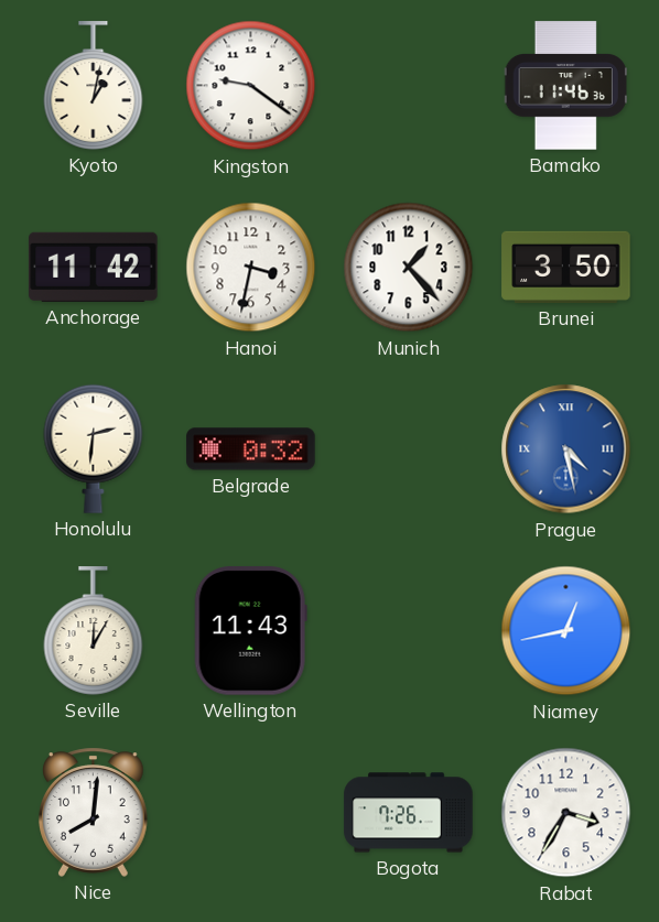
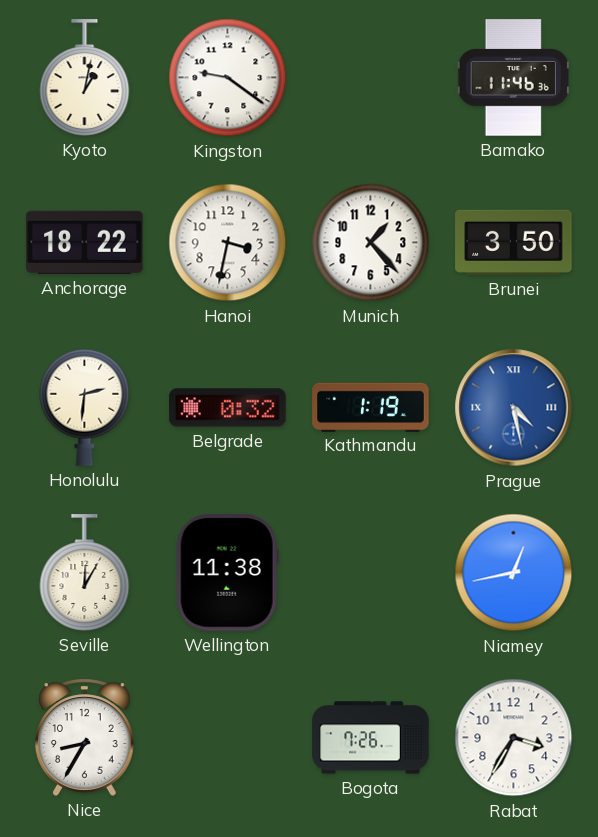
Anchorage: 11:42 -> 18:22 (85, 242)
Kathmandu: none -> 1:19 (371, 407)
Wellington: 11:43 -> 11:38 (227, 573)
Nice: 8:01 -> 8:35 (85, 737)
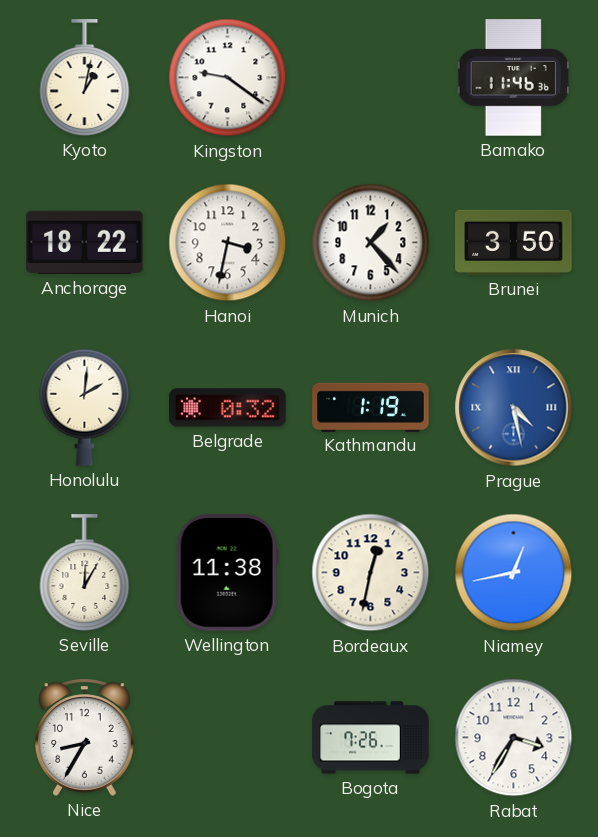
Honolulu: 2:31 -> 2:01 (85, 407)
Bordeaux: none -> 12:32 (371, 573)
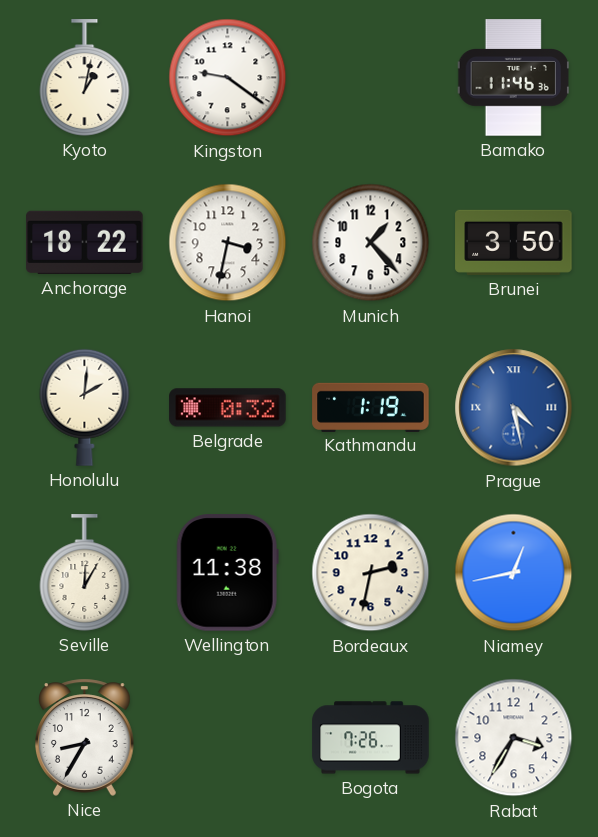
Bordeaux: 12:32 -> 2:32 (371, 573)
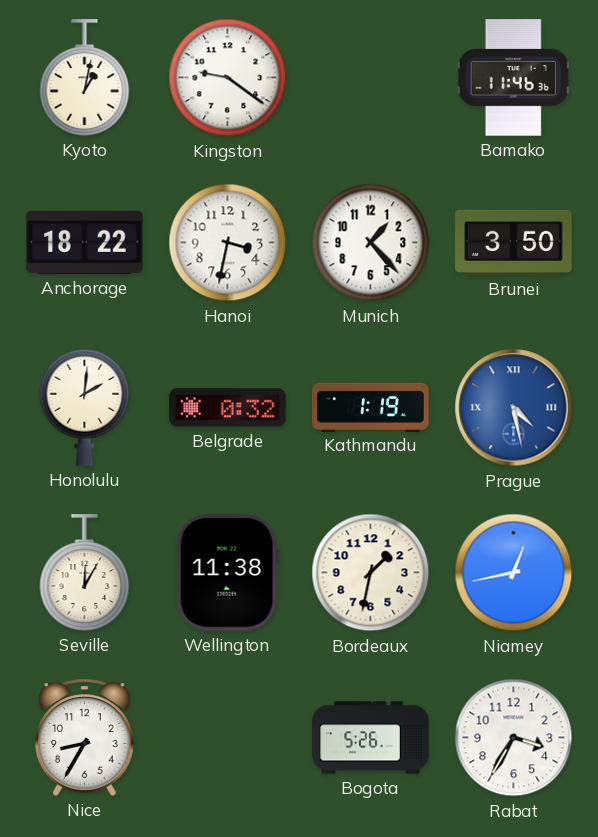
Bordeaux: 2:32 -> 1:32 (371, 573)
Bogota: 7:26 -> 5:26 (371, 738)
